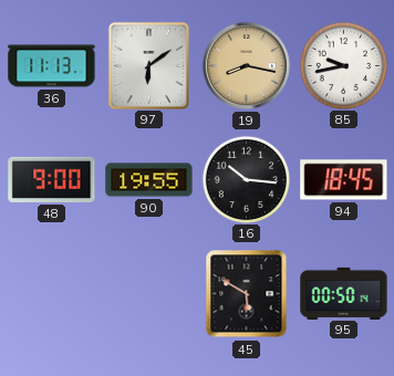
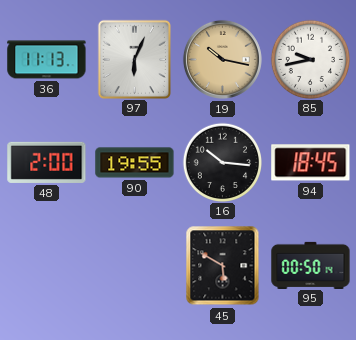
97: 6:09 -> 6:04 (134, 59)
19: 8:17 -> 10:17 (222, 59)
48: 9:00 -> 2:00 (47, 162)
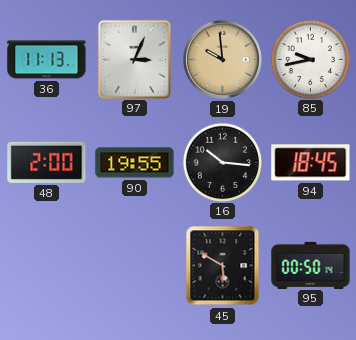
97: 6:04 -> 3:04 (134, 59)
19: 10:17 -> 9:59 (222, 59)
